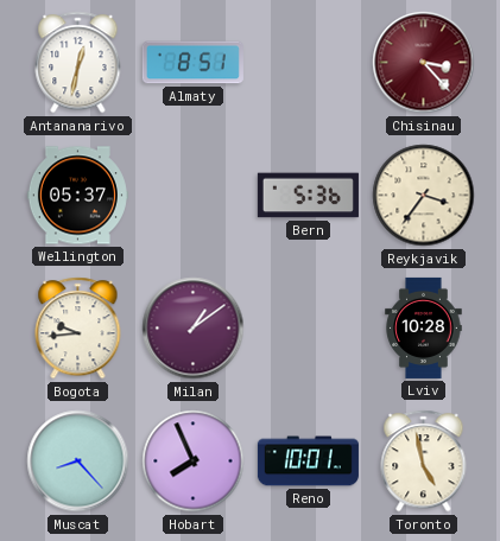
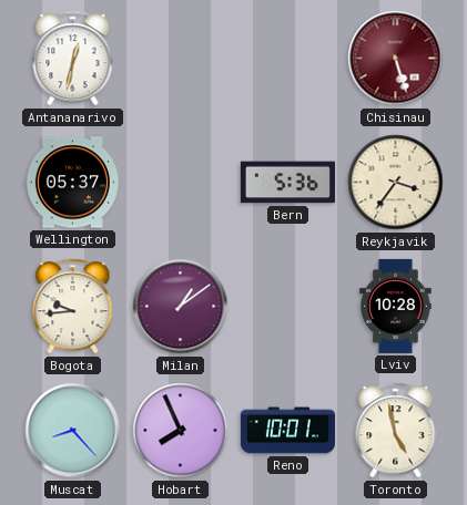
Almaty: 8:51 -> none (192, 63)
Chisinau: 3:23 -> 5:27 (396, 59)
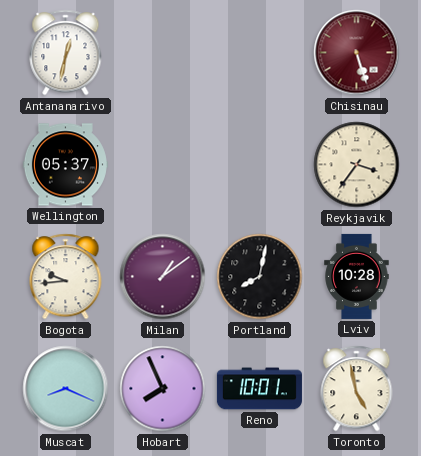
Bern: 5:36 -> none (287, 183)
Portland: none -> 8:02 (260, 277)
Muscat: 8:23 -> 8:19 (66, 389)
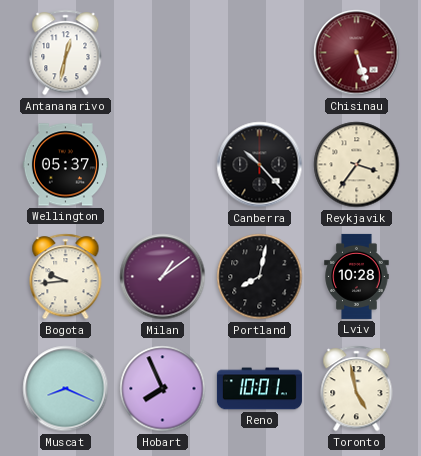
Canberra: none -> 10:23 (260, 165)
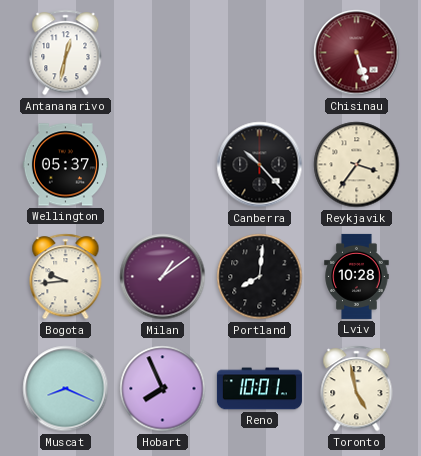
Portland: 8:02 -> 8:01 (260, 277)
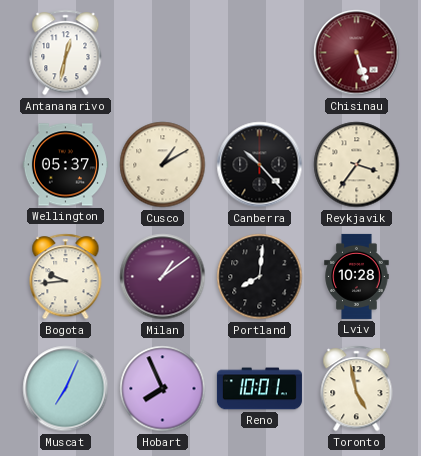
Cusco: none -> 1:10 (163, 165)
Muscat: 8:19 -> 7:04 (66, 389)
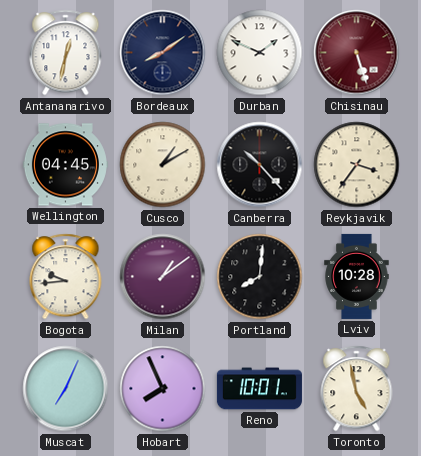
Bordeaux: none -> 8:09 (163, 53)
Durban: none -> 1:49 (260, 53)
Wellington: 05:37 -> 04:45 (65, 165)
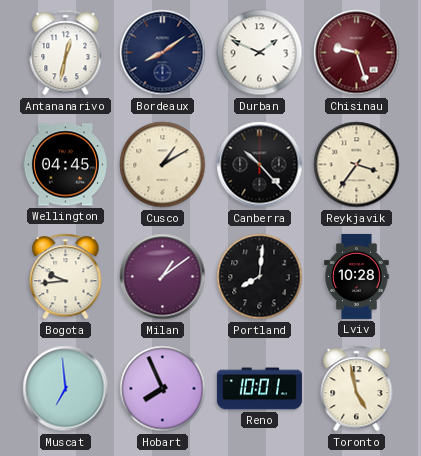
Chisinau: 5:27 -> 9:27 (357, 53)
Muscat: 7:04 -> 6:59 (66, 389)
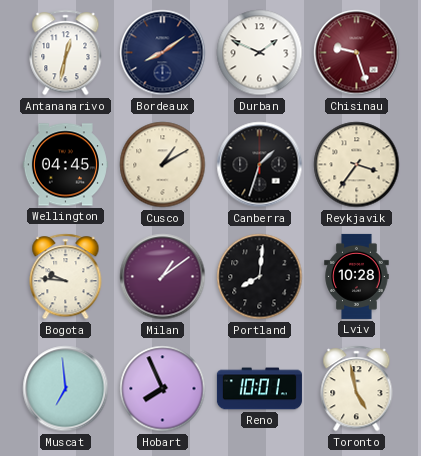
Canberra: 10:23 -> 1:33 (260, 165)
Bogota: 9:44 -> 9:46 (66, 277)
